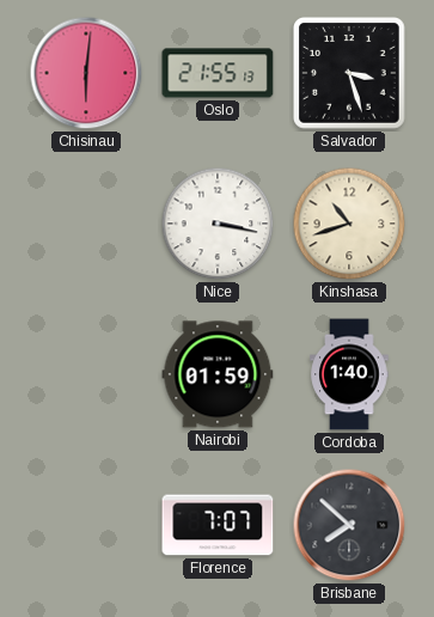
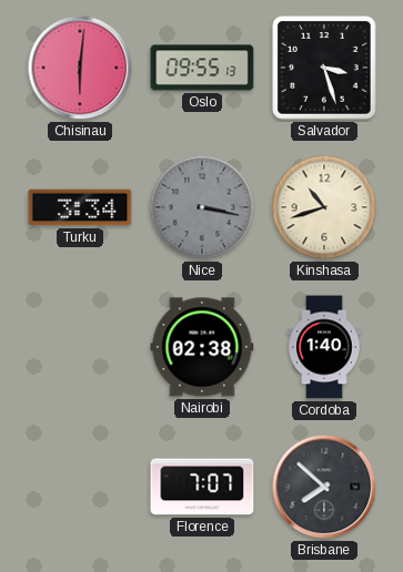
Oslo: 21:55 -> 09:55 (202, 68)
Turku: none -> 3:34 (80, 207)
Nice dial: white -> grey (202, 207)
Nairobi: 01:59 -> 02:38 (202, 347)
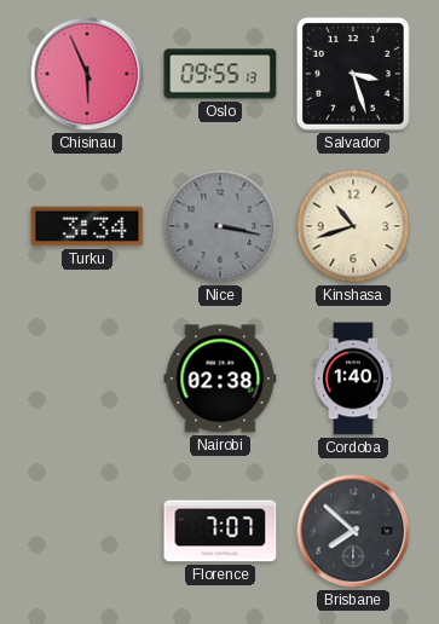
Chisinau: 6:01 -> 5:56 (87, 74)
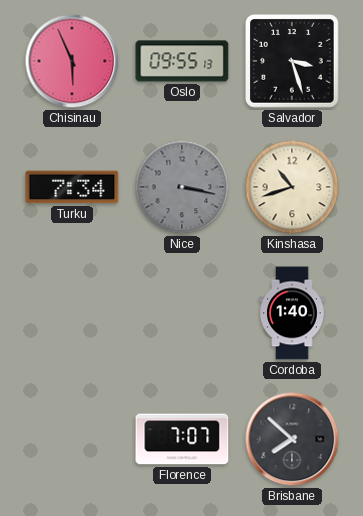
Turku: 3:34 -> 7:34 (72, 187)
Nairobi: 02:38 -> none (220, 379)
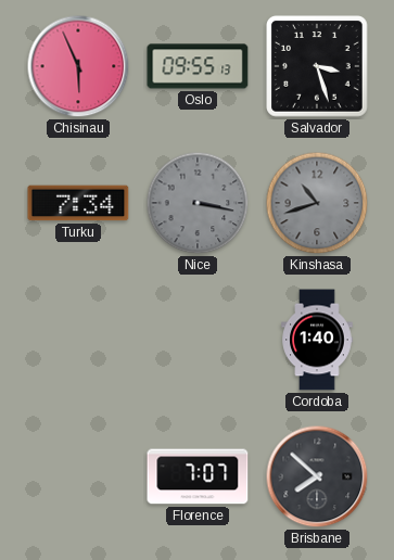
Kinshasa dial: cream -> grey (317, 203)
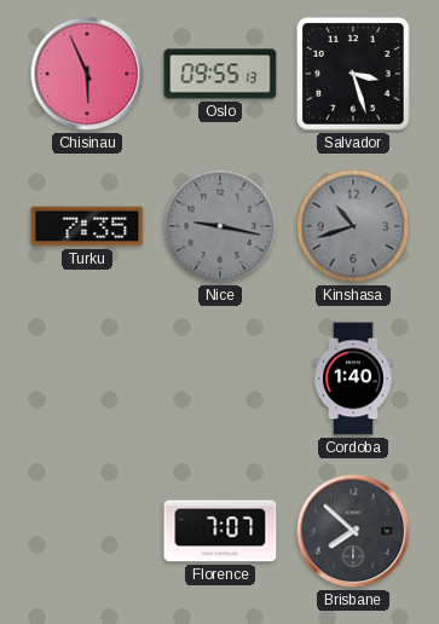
Turku: 7:34 -> 7:35 (87, 226)
Nice: 3:17 -> 9:17 (220, 226)
